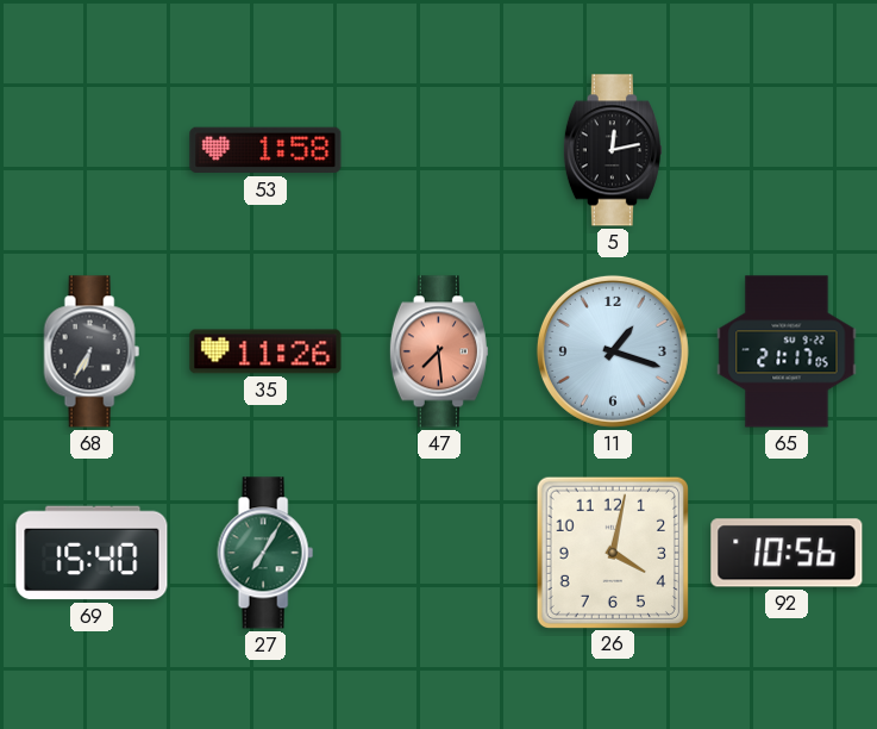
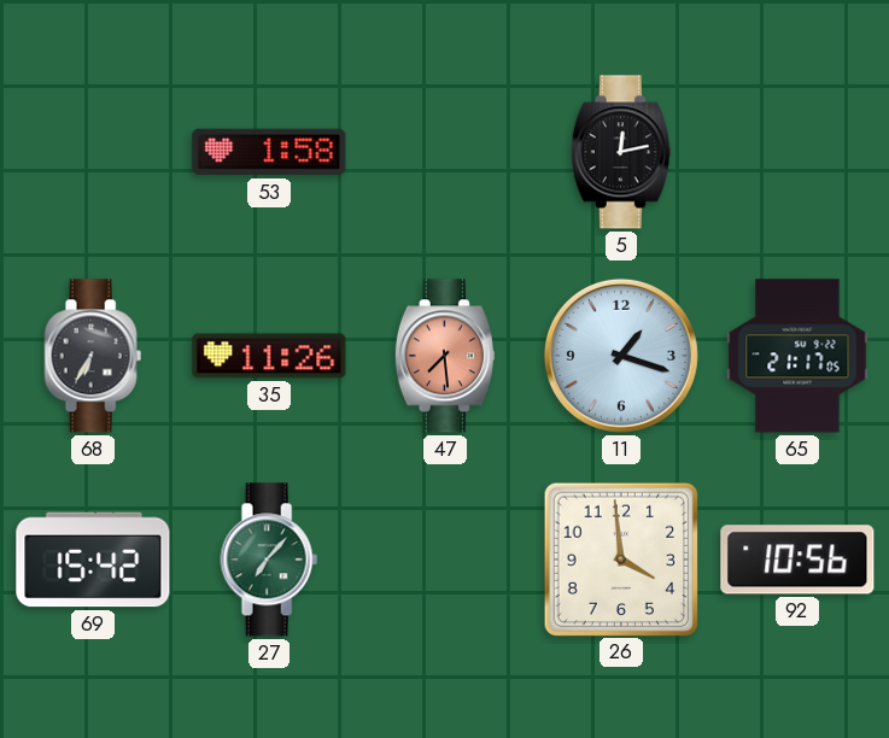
69: 15:40 -> 15:42 (93, 560)
27: 7:05 -> 7:07 (269, 560)
26: 4:02 -> 3:59 (620, 558)
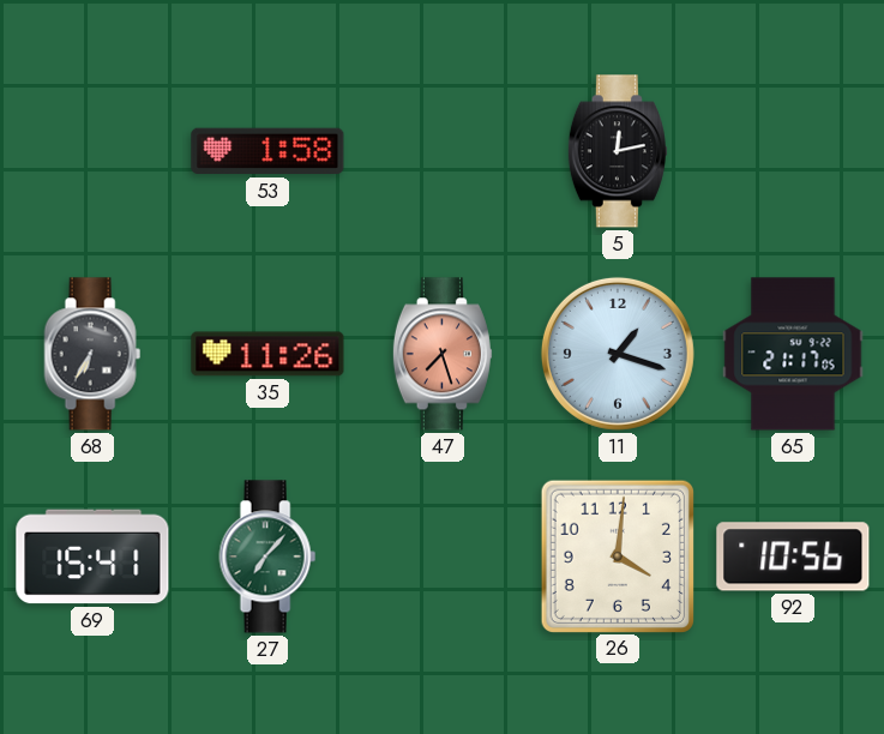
47: 7:29 -> 7:27 (443, 354)
69: 15:42 -> 15:41 (92, 556)
26: 3:59 -> 4:01 (617, 555)
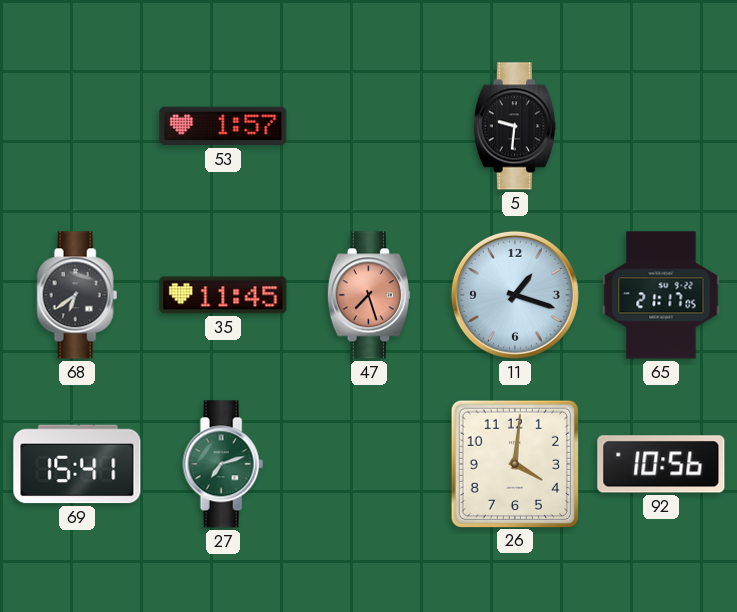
53: 1:58 -> 1:57 (223, 126)
5: 12:13 -> 9:31 (515, 126)
68: 6:35 -> 6:39 (77, 295)
35: 11:26 -> 11:45 (223, 295)
27: 7:07 -> 7:12 (223, 464)
